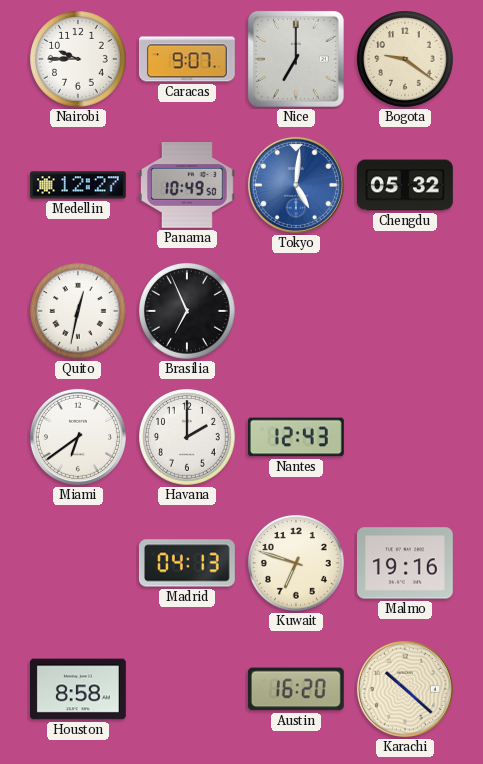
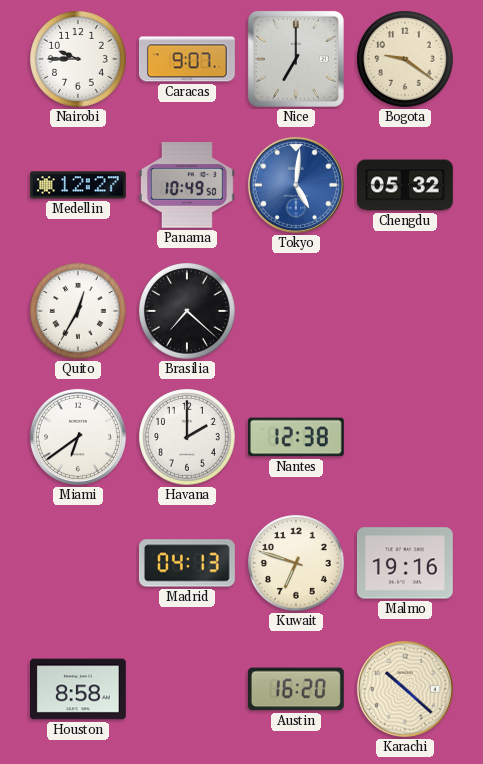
Quito: 12:32 -> 12:35 (79, 312)
Brasilia: 6:56 -> 7:22 (188, 312)
Nantes: 12:43 -> 12:38 (296, 437)
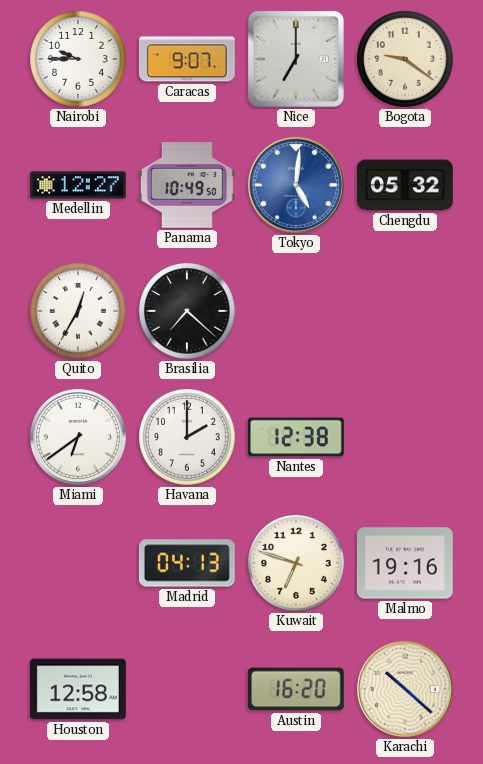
Houston: 8:58 -> 12:58 (79, 689)
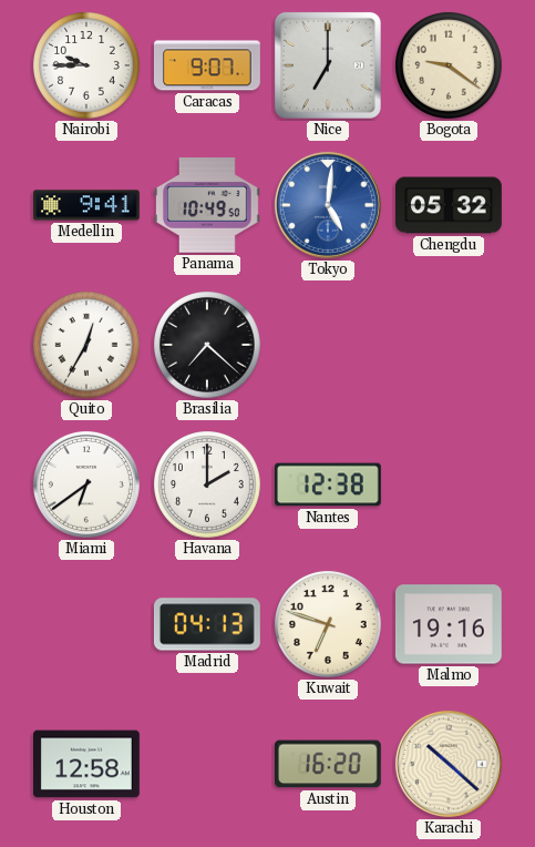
Medellin: 12:27 -> 9:41 (88, 205)
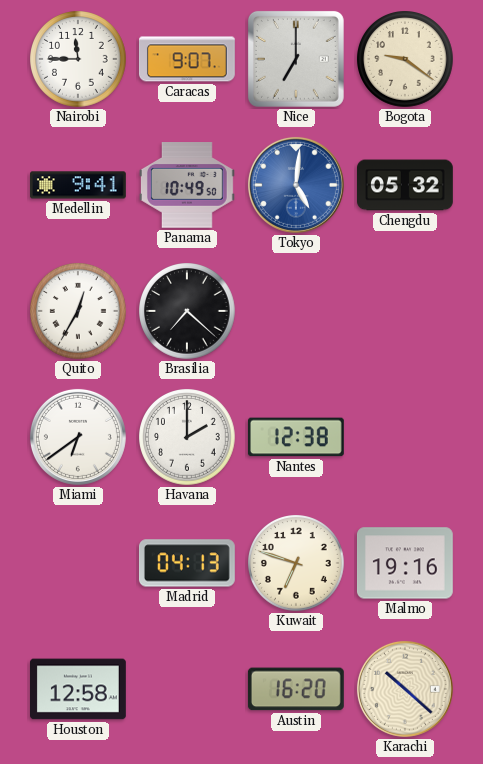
Nairobi: 9:45 -> 11:45 (79, 60)
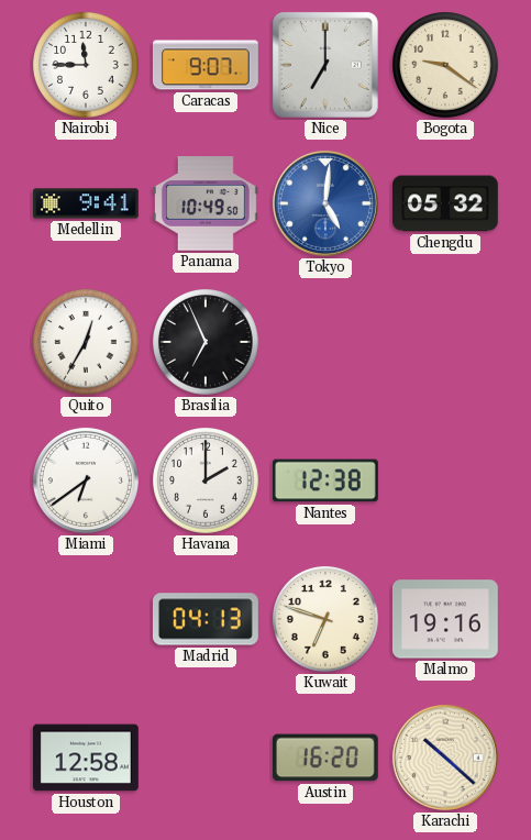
Brasilia: 7:22 -> 6:56 (207, 343)
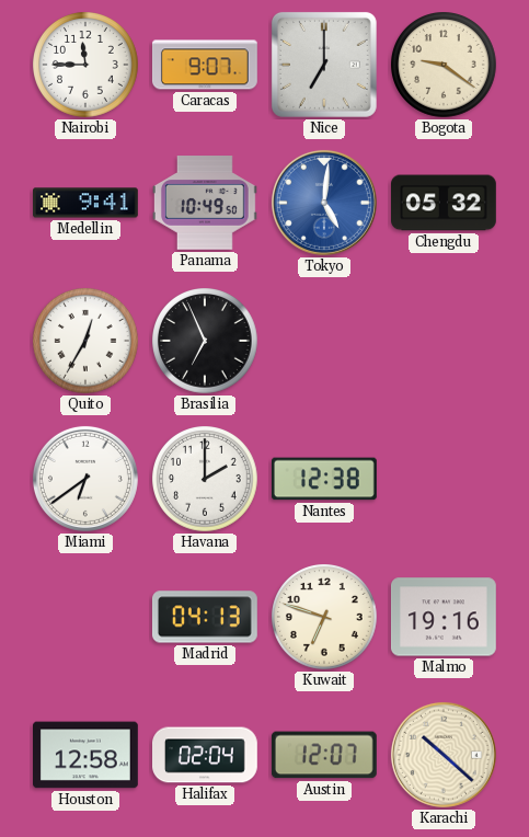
Halifax: none -> 02:04 (206, 755)
Austin: 16:20 -> 12:07 (324, 755)
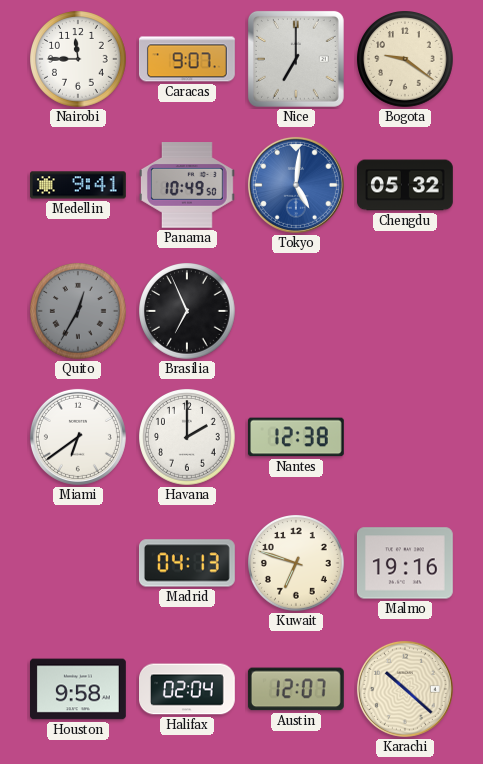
Quito dial: white -> grey (79, 312)
Houston: 12:58 -> 9:58 (79, 689)
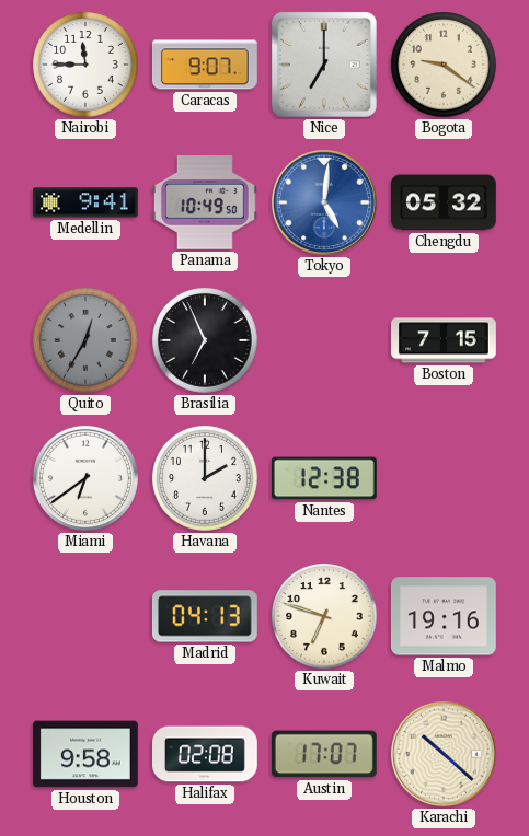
Boston: none -> 7:15 (445, 340)
Halifax: 02:04 -> 02:08 (206, 754)
Austin: 12:07 -> 17:07 (324, 754)
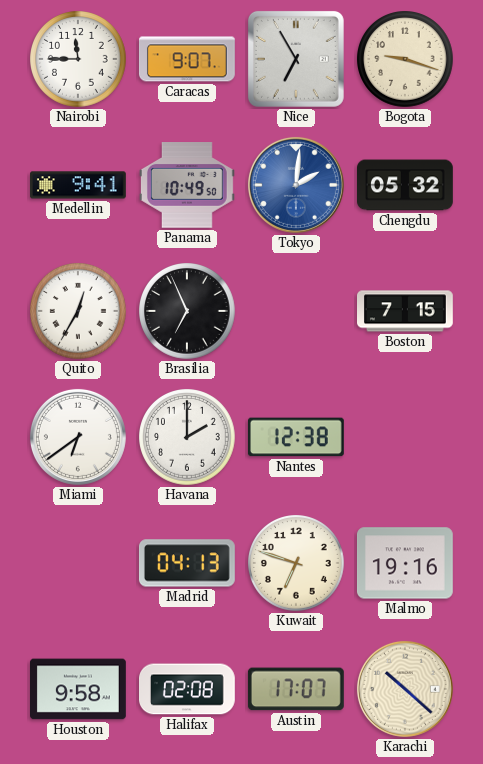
Nice: 7:00 -> 6:55 (296, 59)
Bogota: 9:21 -> 9:18 (406, 60)
Tokyo: 5:01 -> 2:01 (296, 185)
Quito dial: grey -> white (79, 312)
